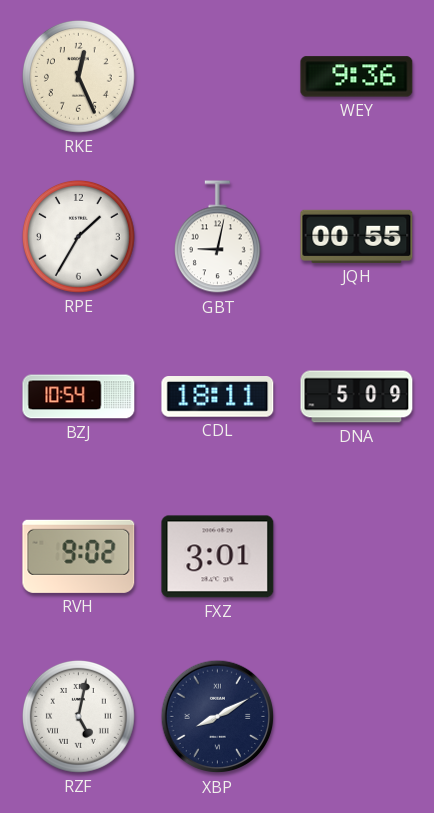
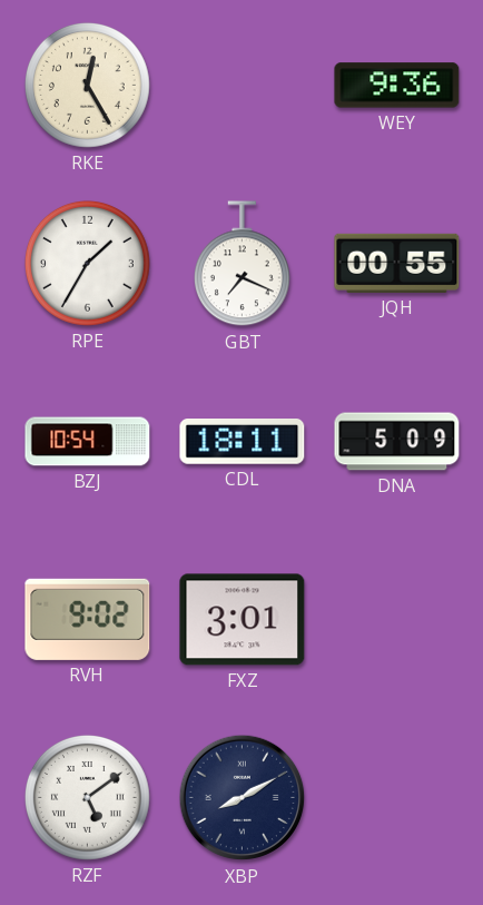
RKE: 12:26 -> 12:25 (87, 85)
GBT: 9:02 -> 7:19 (241, 264)
RZF: 5:02 -> 5:09 (87, 797)
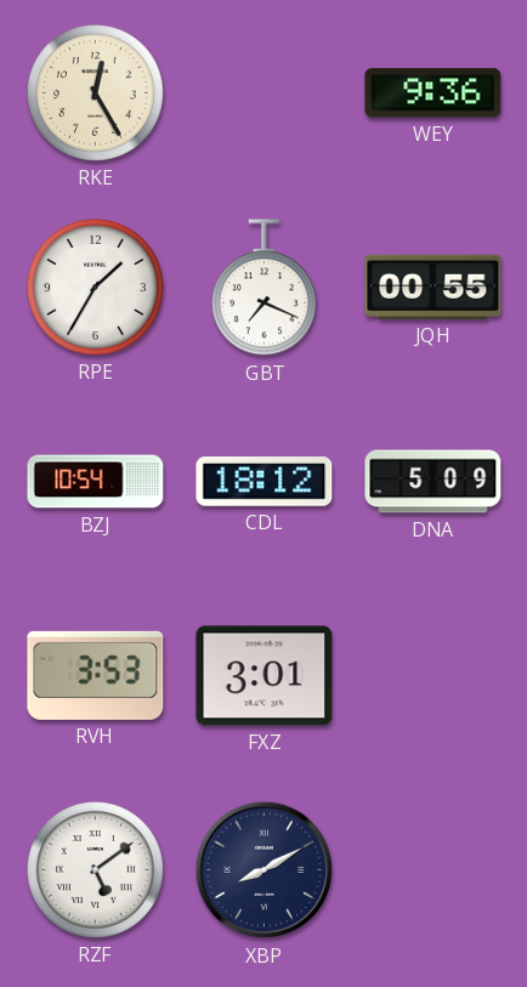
CDL: 18:11 -> 18:12 (265, 482)
RVH: 9:02 -> 3:53 (96, 675)
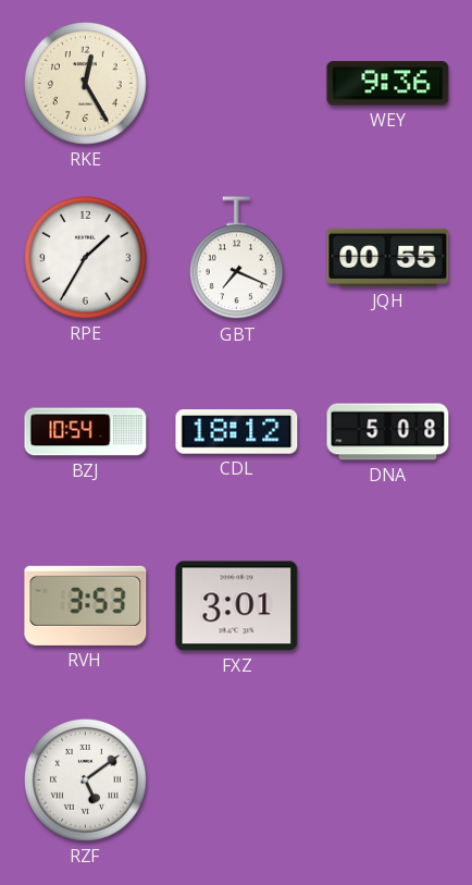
DNA: 5:09 -> 5:08 (388, 432)
XBP: 8:10 -> none (265, 870)
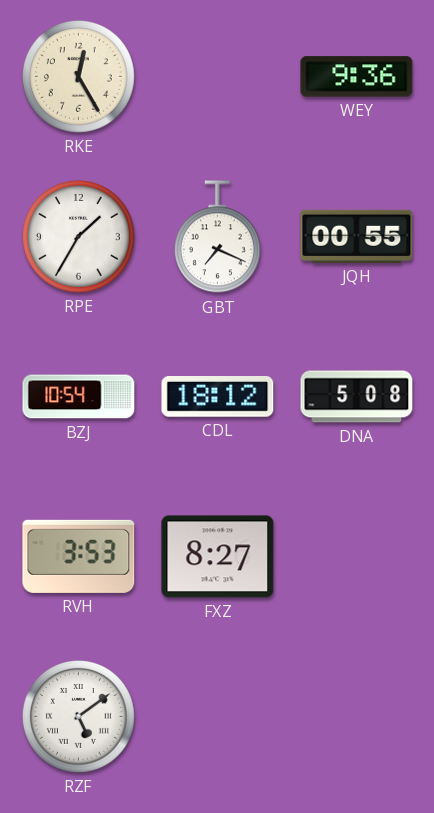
FXZ: 3:01 -> 8:27 (218, 557)
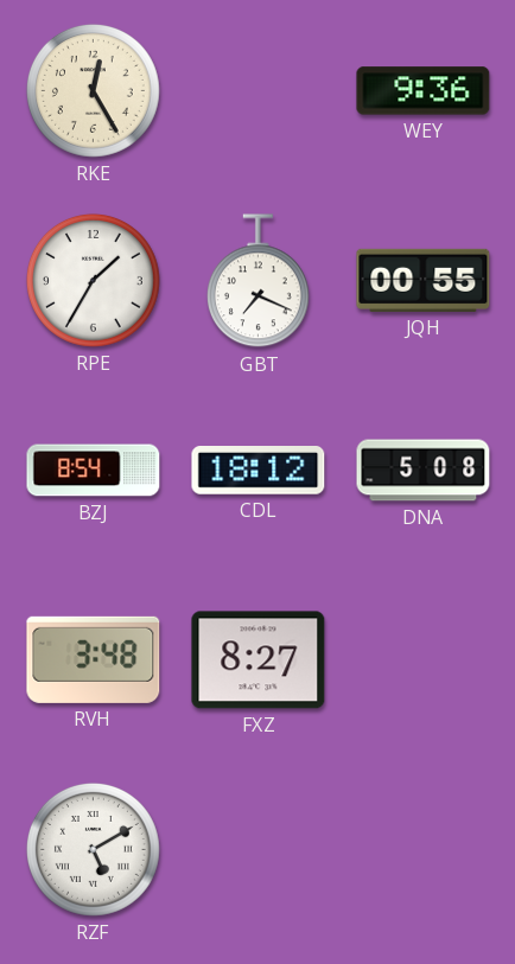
BZJ: 10:54 -> 8:54 (94, 471)
RVH: 3:53 -> 3:48 (94, 659)
RZF: 5:09 -> 5:10 (93, 849)
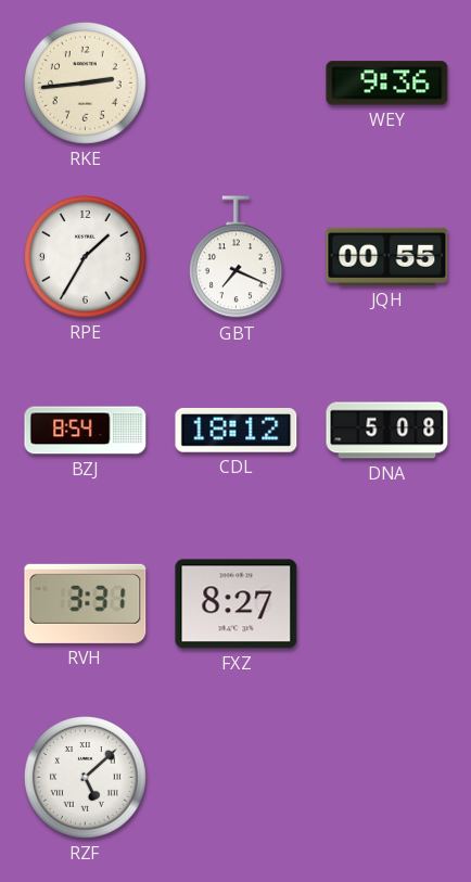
RKE: 12:25 -> 2:44 (85, 82)
RVH: 3:48 -> 3:31 (86, 603)
RZF: 5:10 -> 5:08 (85, 777)
